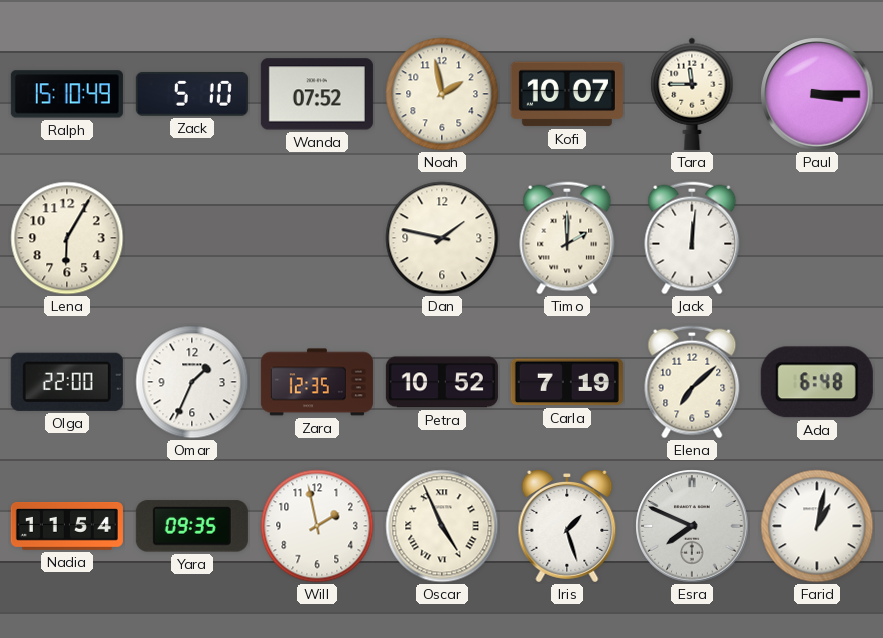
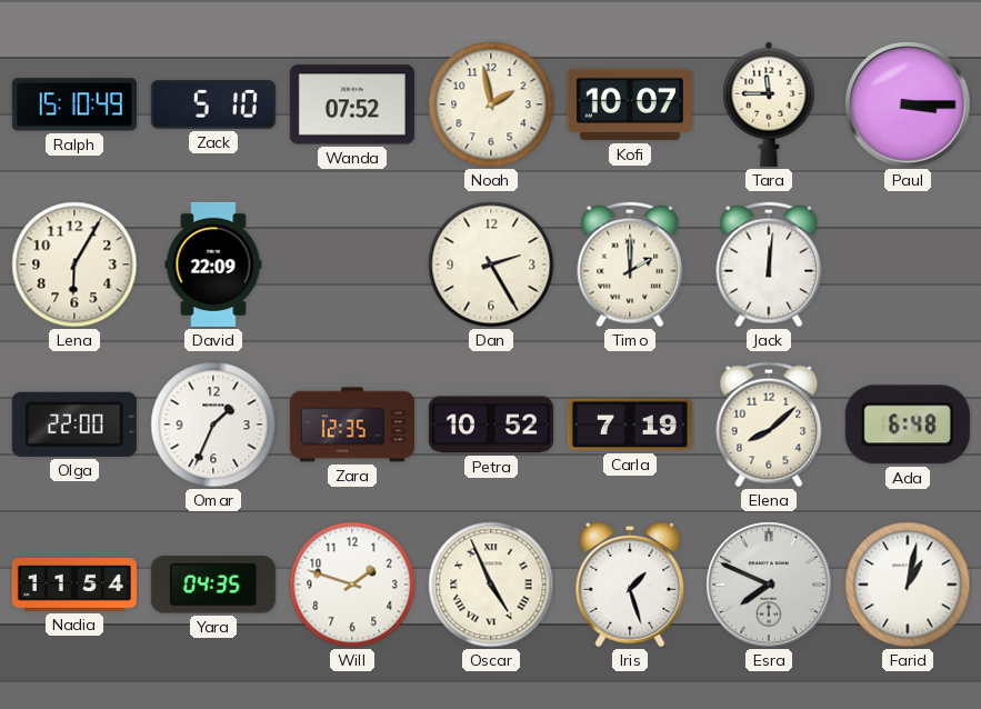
David: none -> 22:09 (213, 264)
Dan: 1:47 -> 2:25 (491, 264)
Elena: 7:08 -> 8:08 (769, 425)
Yara: 09:35 -> 04:35 (213, 585)
Will: 1:58 -> 1:48 (352, 585)
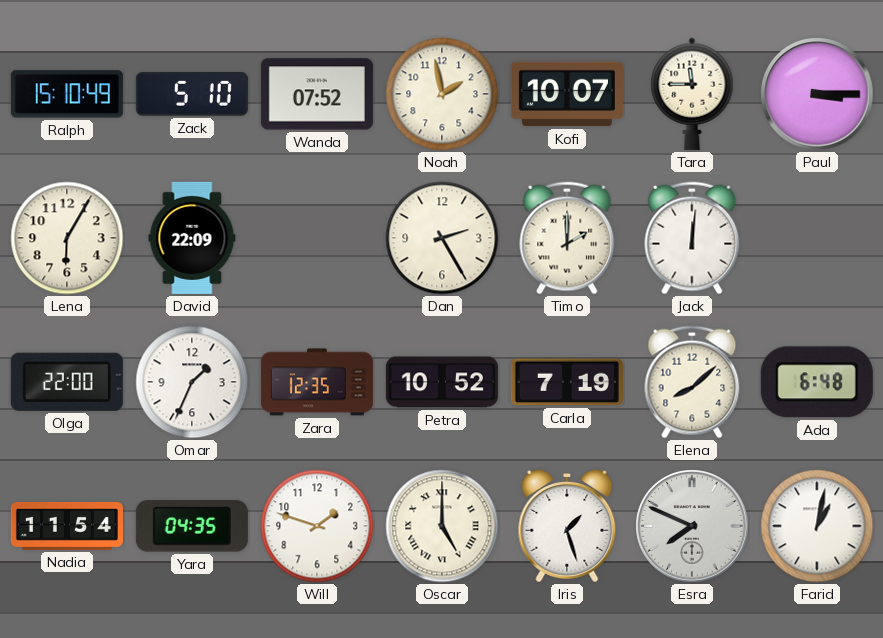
Oscar: 4:56 -> 5:00 (442, 526)
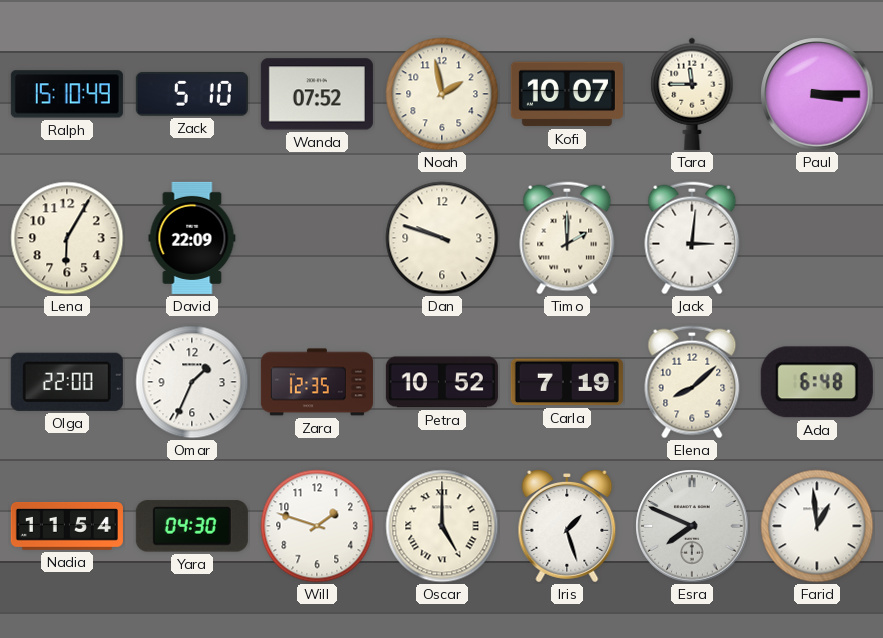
Dan: 2:25 -> 9:48 (442, 238)
Jack: 12:01 -> 3:01 (692, 238)
Yara: 04:35 -> 04:30 (192, 526)
Farid: 1:02 -> 12:59 (817, 526)
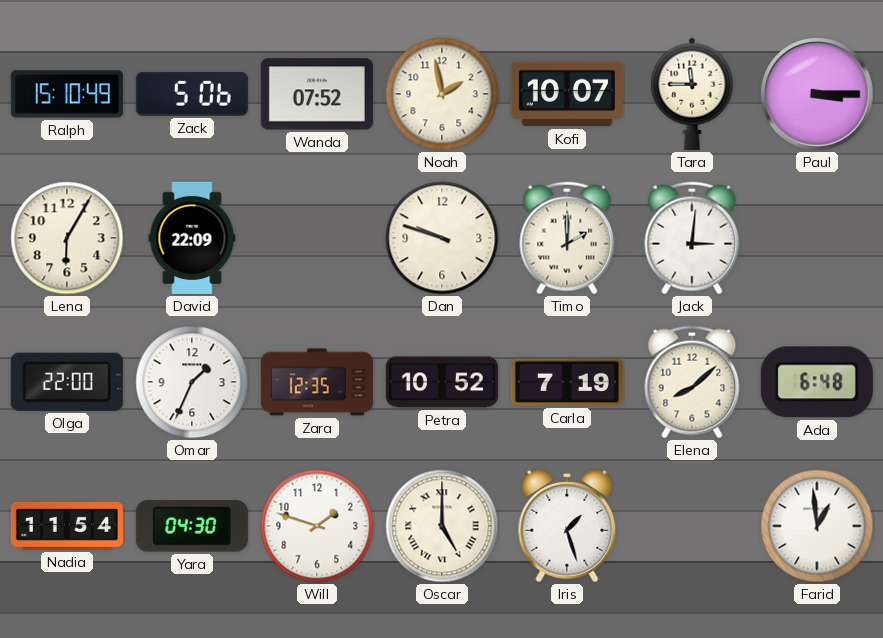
Zack: 5:10 -> 5:06 (192, 94)
Esra: 7:49 -> none (692, 526)
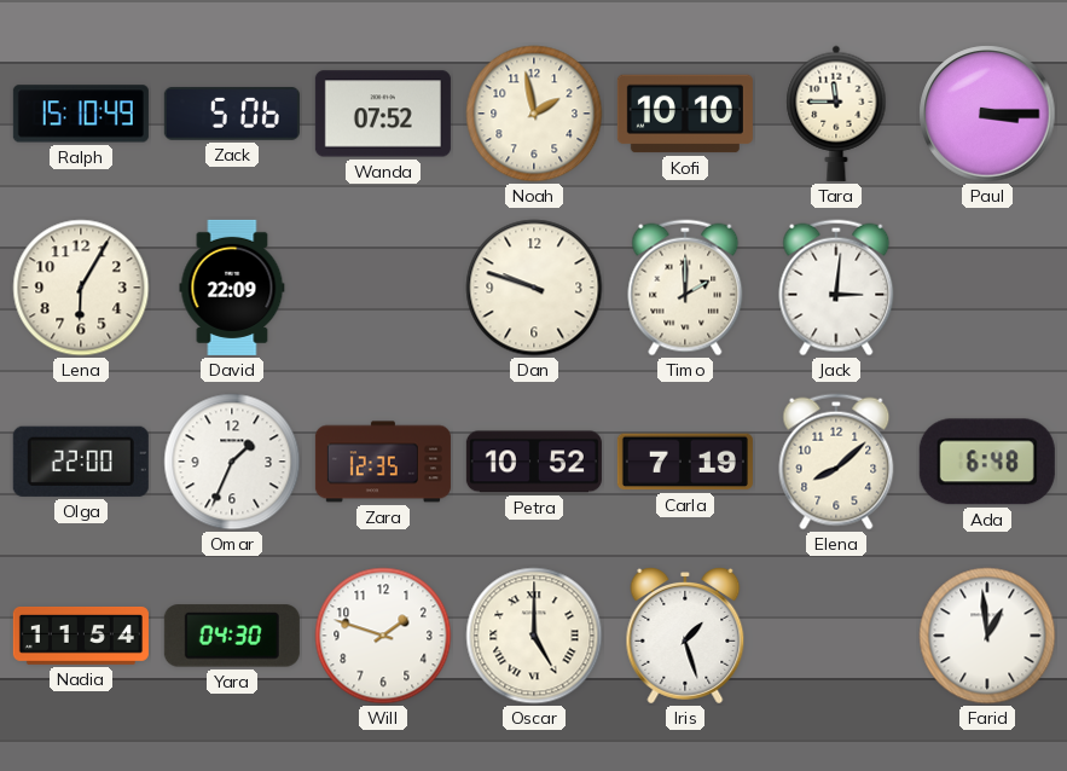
Kofi: 10:07 -> 10:10 (685, 114)
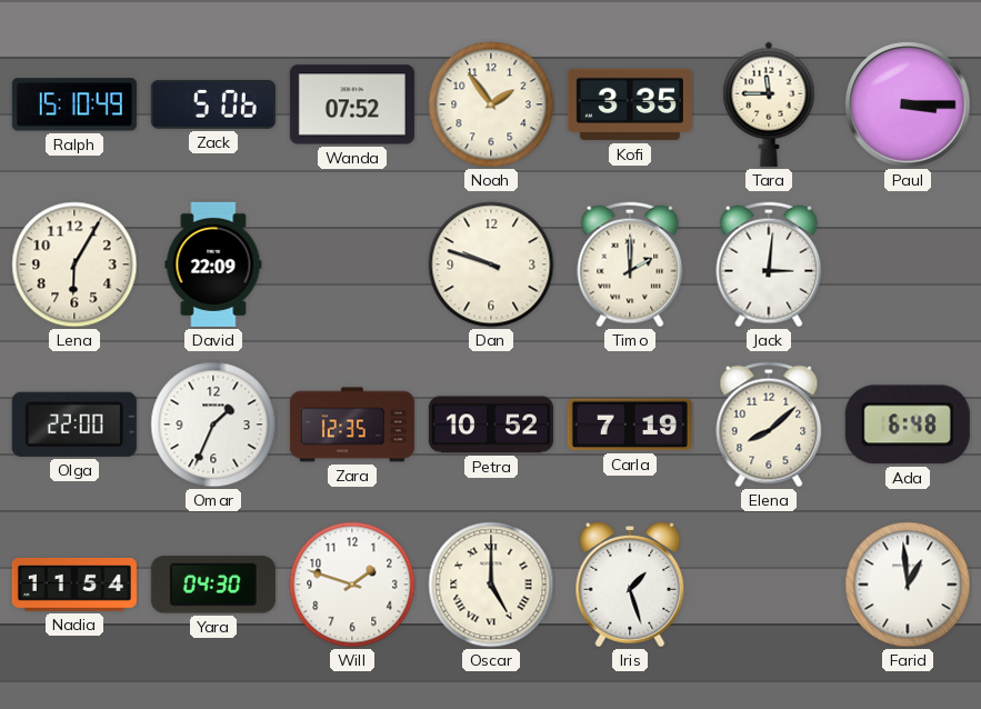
Noah: 1:58 -> 1:54 (491, 104)
Kofi: 10:10 -> 3:35 (630, 104)
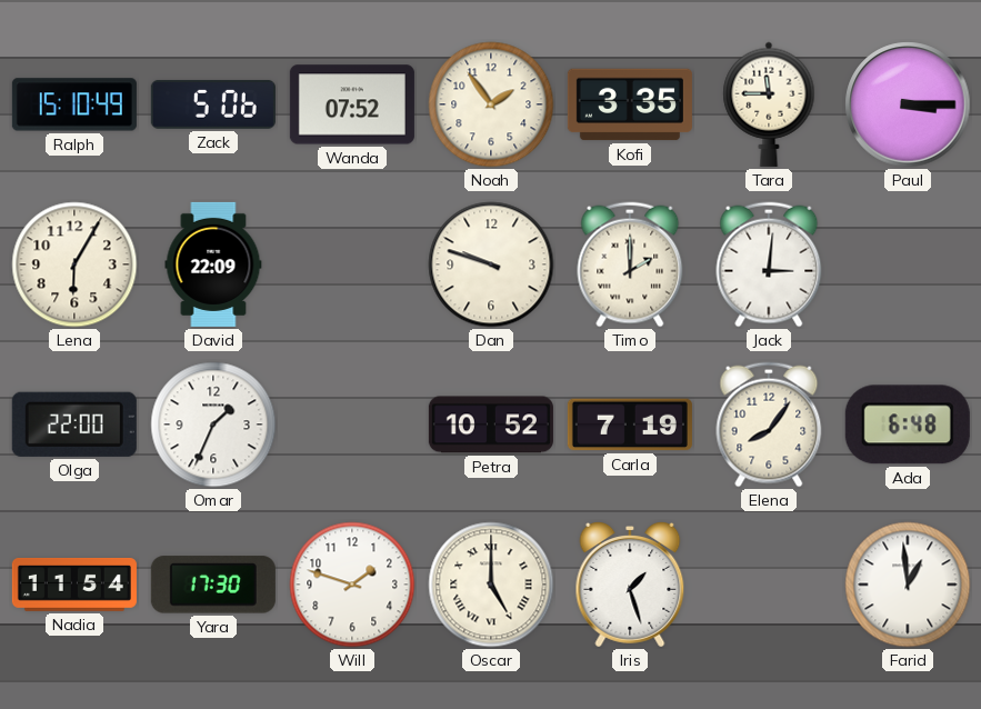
Zara: 12:35 -> none (352, 425)
Elena: 8:08 -> 8:06 (769, 425)
Yara: 04:30 -> 17:30 (213, 585)
